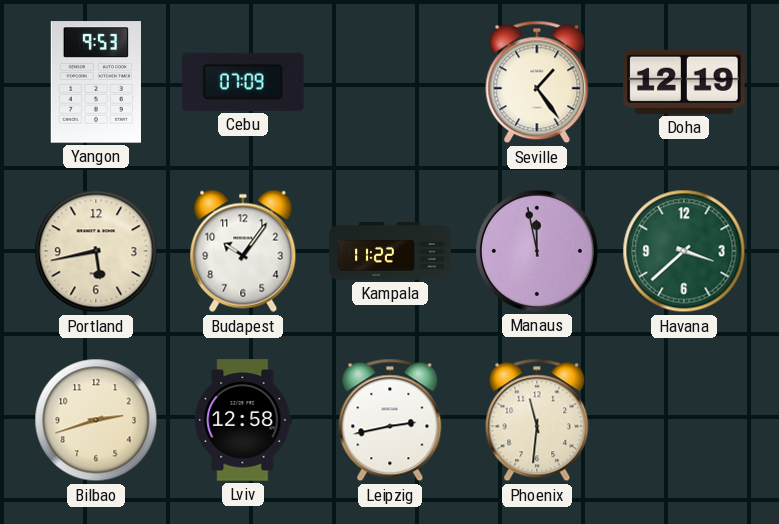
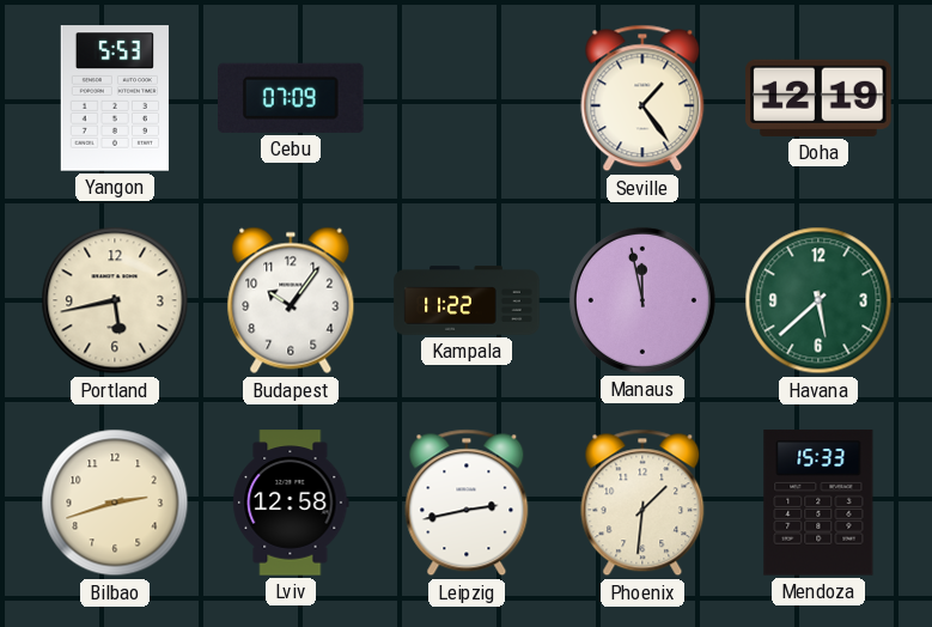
Yangon: 9:53 -> 5:53 (115, 98)
Havana: 3:38 -> 5:38 (818, 300)
Phoenix: 11:31 -> 1:31 (642, 503)
Mendoza: none -> 15:33 (818, 503)
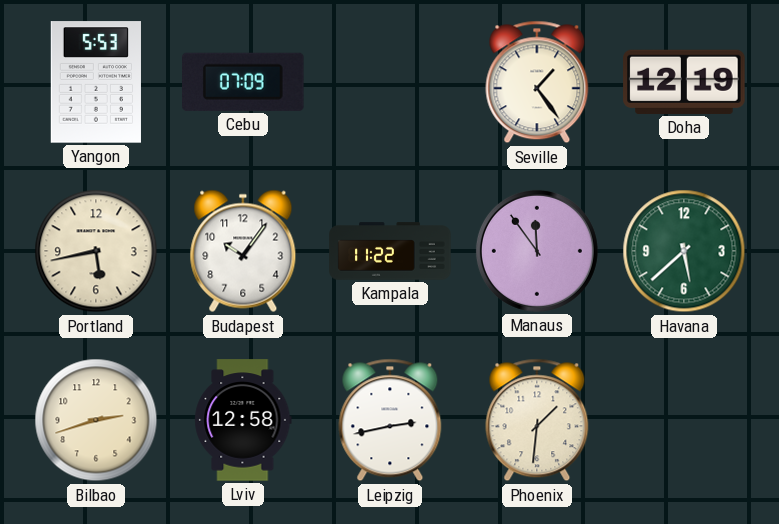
Manaus: 11:58 -> 11:54 (537, 251)
Mendoza: 15:33 -> none (818, 503)
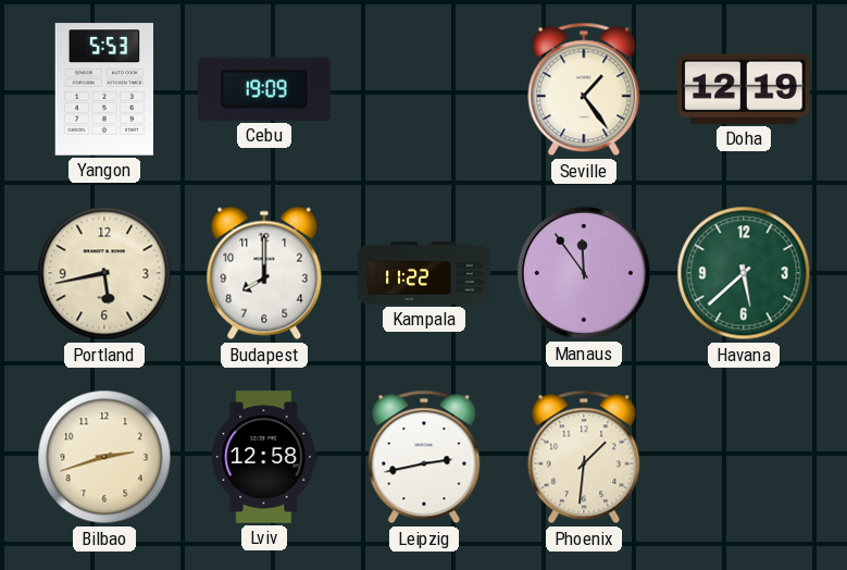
Cebu: 07:09 -> 19:09 (265, 89)
Budapest: 10:06 -> 8:00 (264, 273)
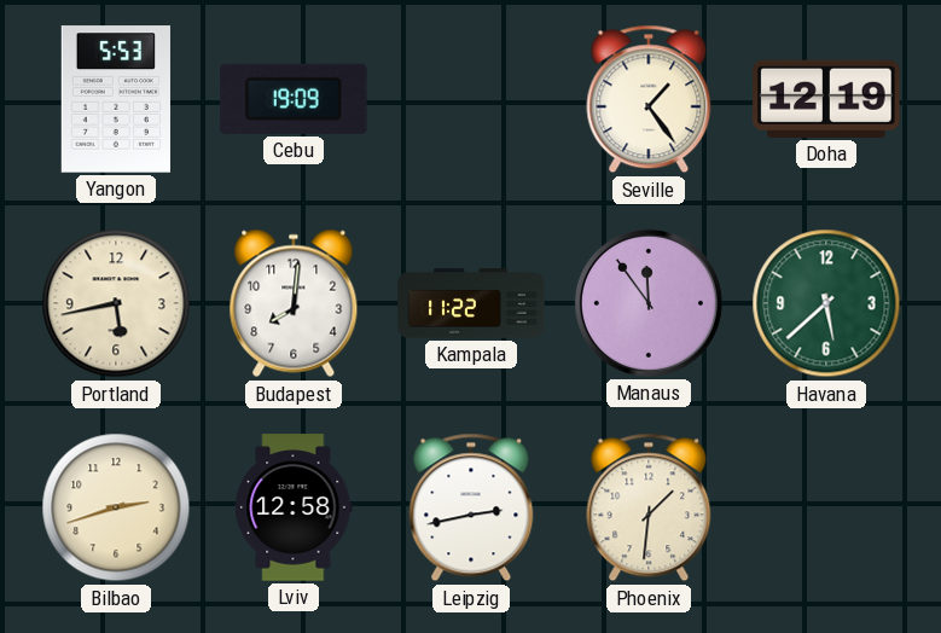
Budapest: 8:00 -> 8:01 (294, 303)
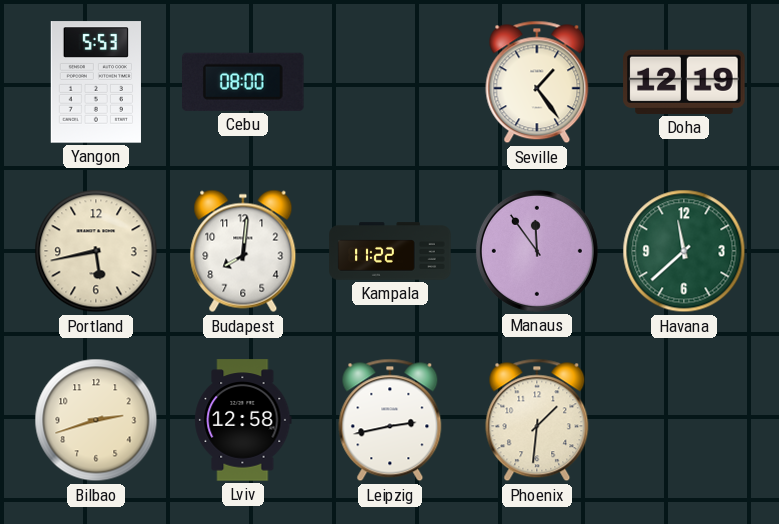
Cebu: 19:09 -> 08:00 (244, 82)
Havana: 5:38 -> 11:38 (684, 251)
